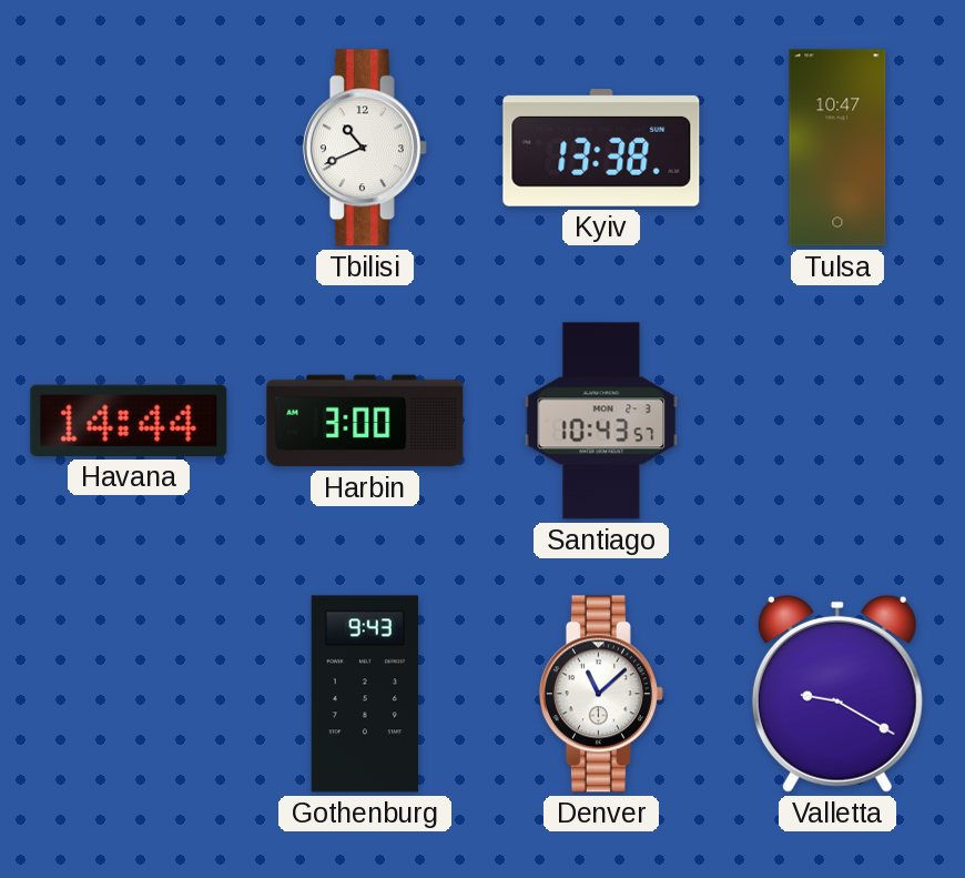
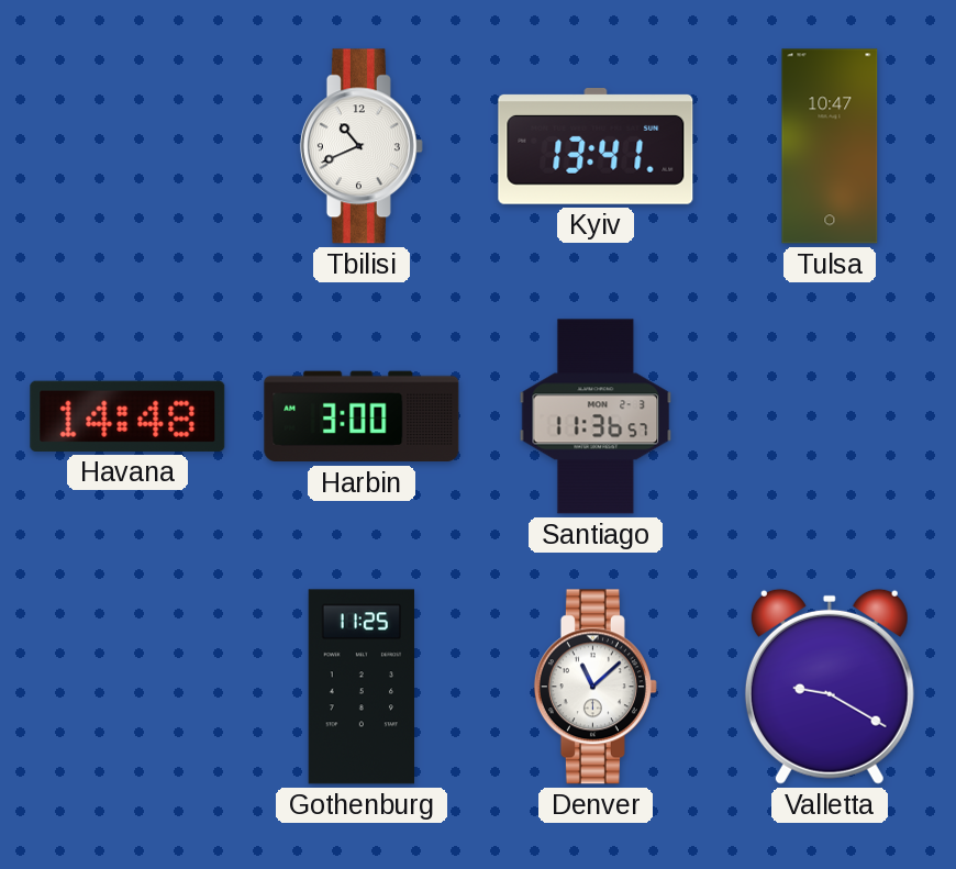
Kyiv: 13:38 -> 13:41 (596, 147)
Havana: 14:44 -> 14:48 (127, 416)
Santiago: 10:43 -> 11:36 (596, 416)
Gothenburg: 9:43 -> 11:25 (360, 687)
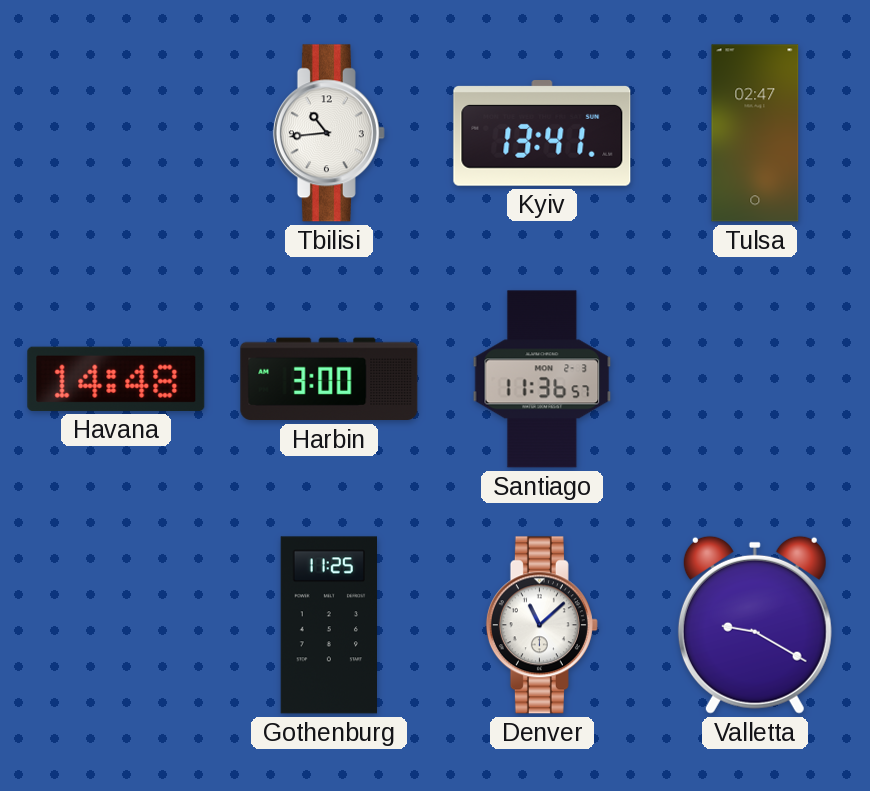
Tbilisi: 10:41 -> 10:44 (329, 133)
Tulsa: 10:47 -> 02:47 (755, 133)
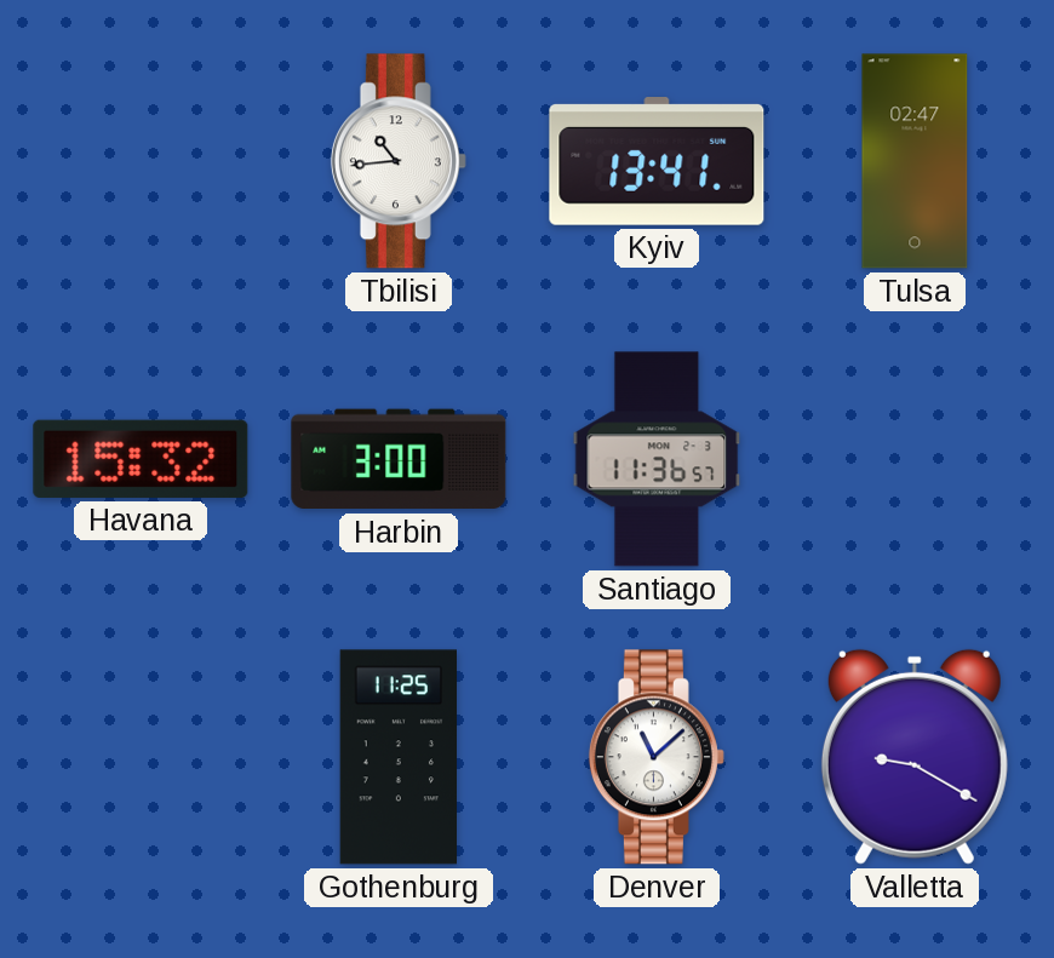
Havana: 14:48 -> 15:32 (141, 459)
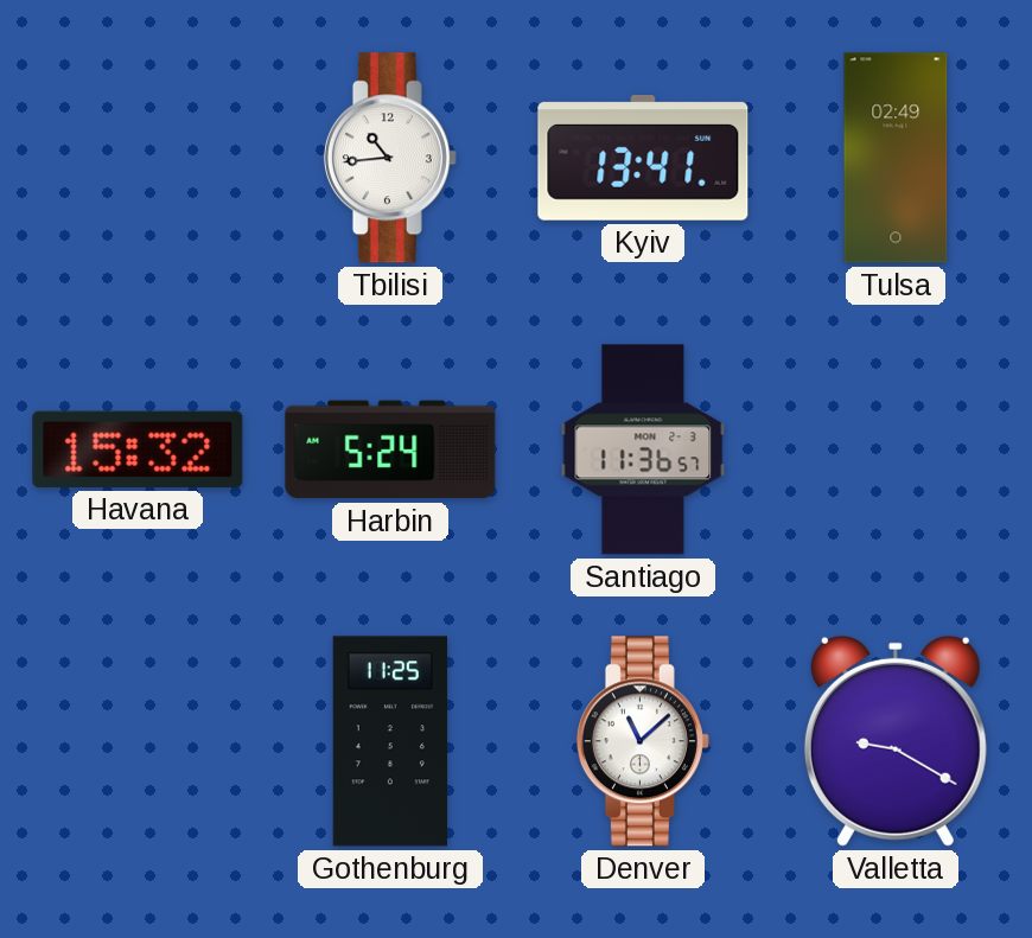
Tulsa: 02:47 -> 02:49 (896, 158)
Harbin: 3:00 -> 5:24 (390, 449)
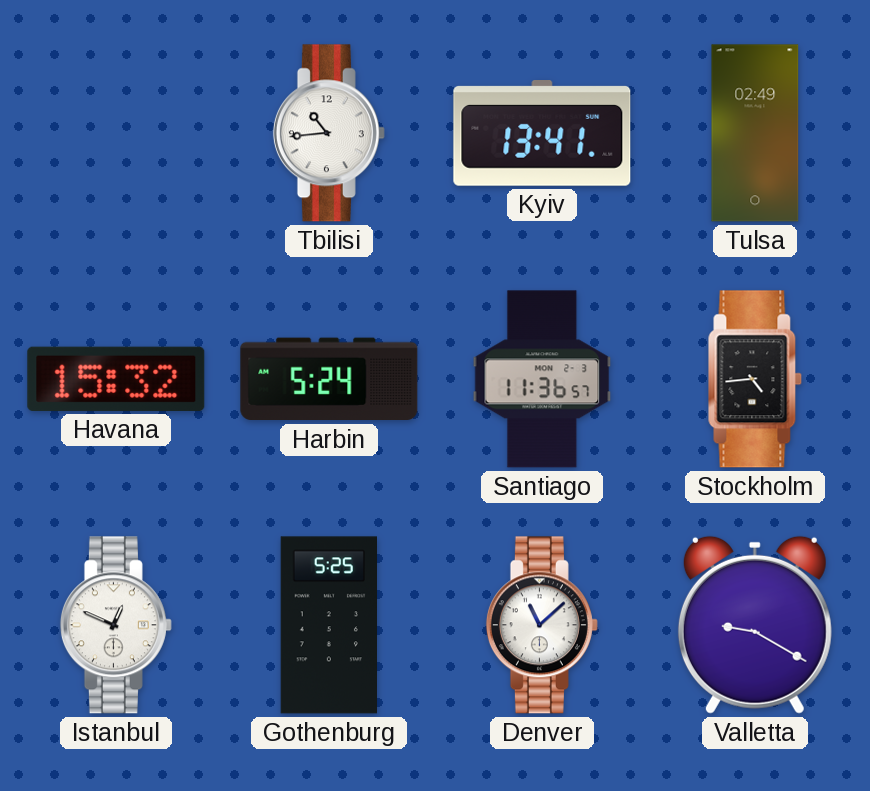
Stockholm: none -> 4:44 (755, 379)
Istanbul: none -> 12:49 (116, 625)
Gothenburg: 11:25 -> 5:25 (328, 625)
